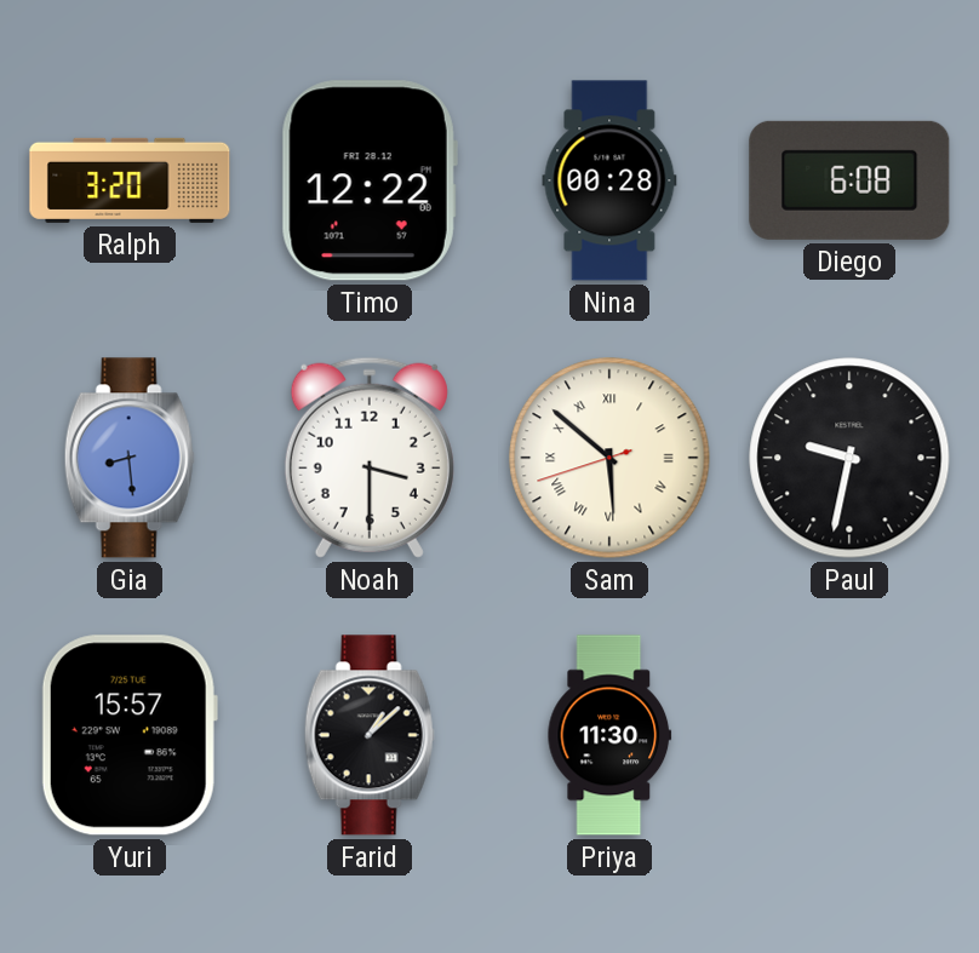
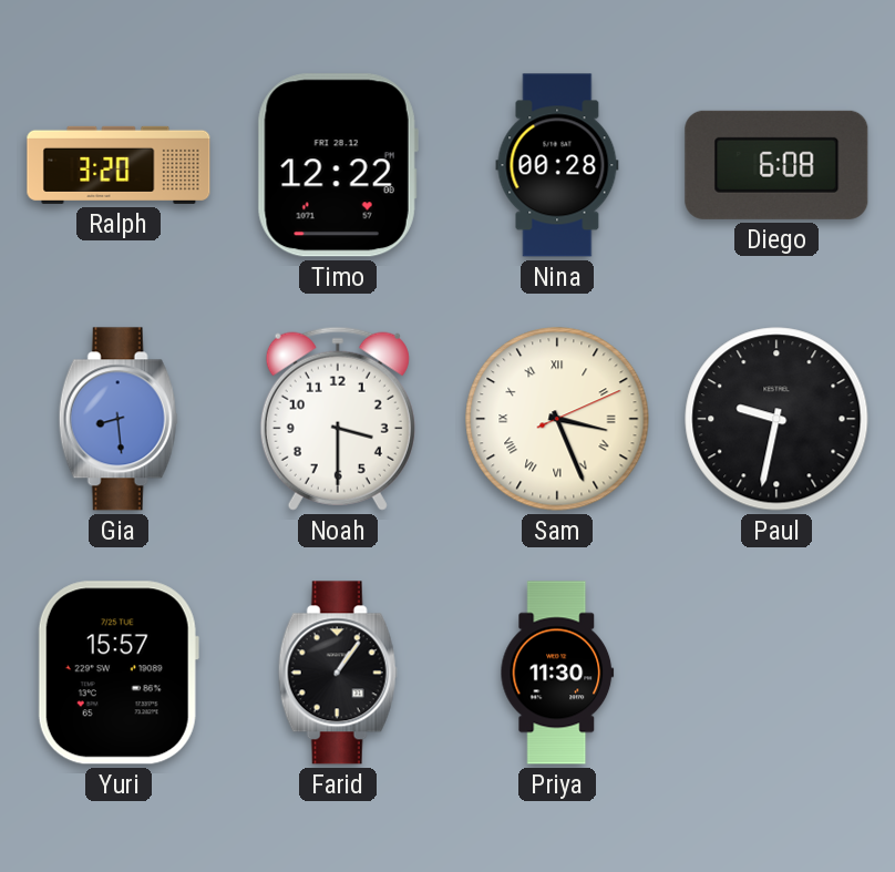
Sam: 5:51 -> 3:26 (557, 419)
Farid: 1:08 -> 1:06 (338, 673)
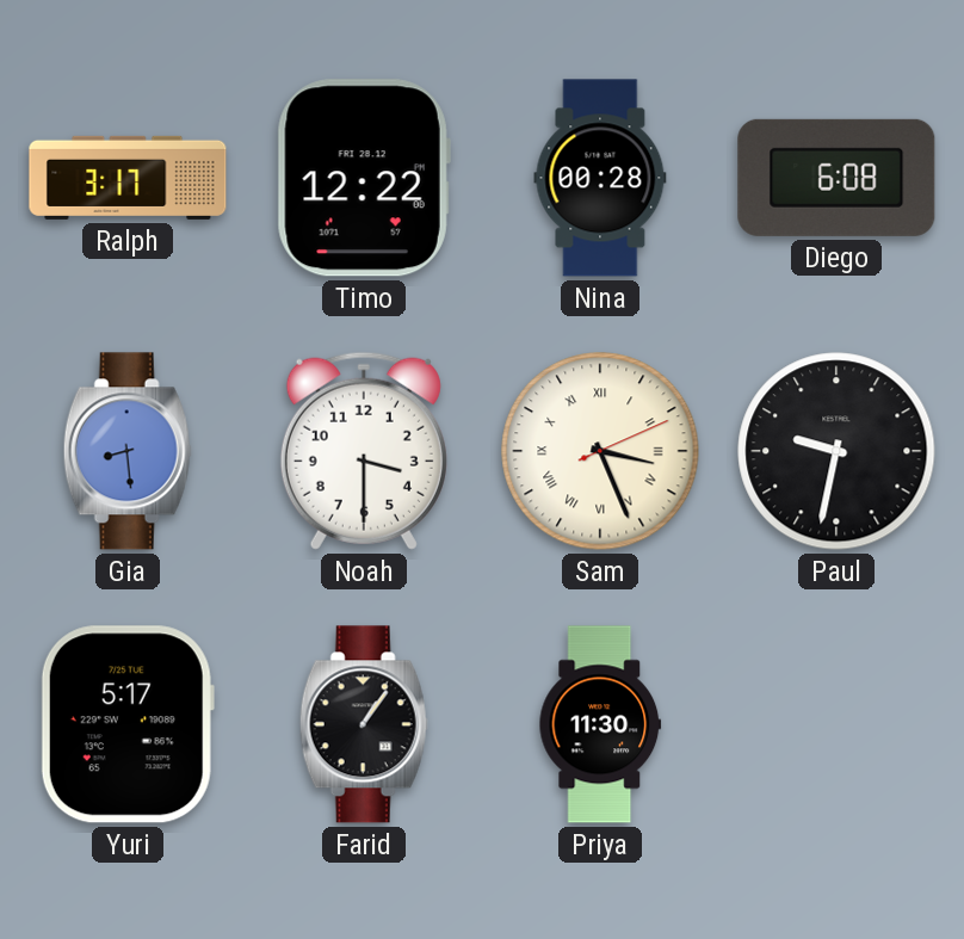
Ralph: 3:20 -> 3:17 (128, 178)
Yuri: 15:57 -> 5:17 (128, 724)
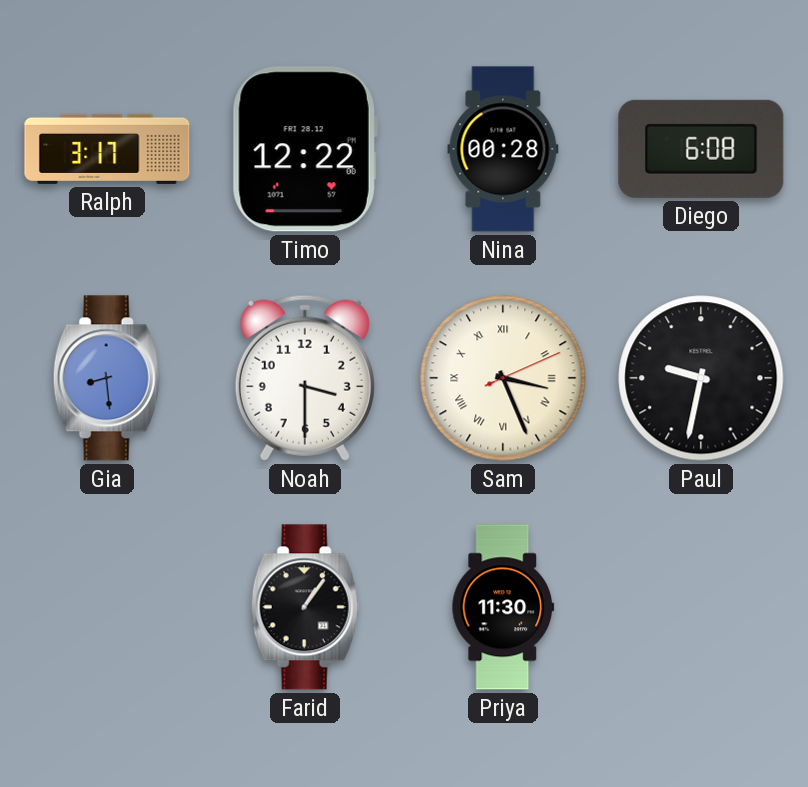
Yuri: 5:17 -> none (128, 724)
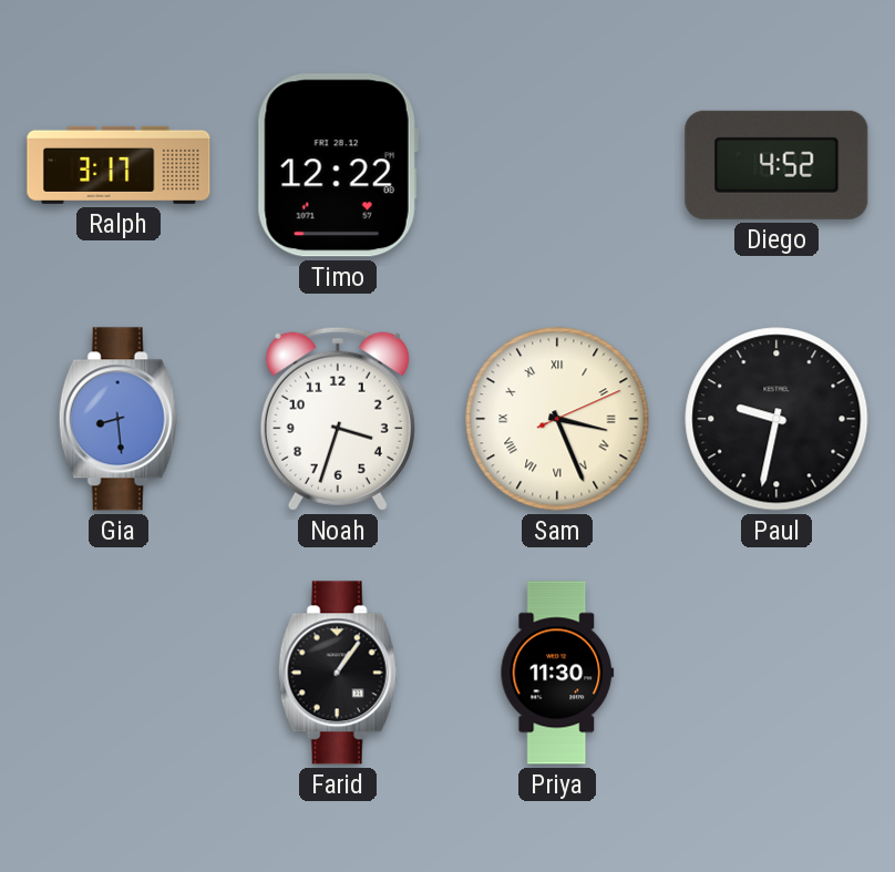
Nina: 00:28 -> none (503, 149)
Diego: 6:08 -> 4:52 (776, 165)
Noah: 3:30 -> 3:33 (338, 419)
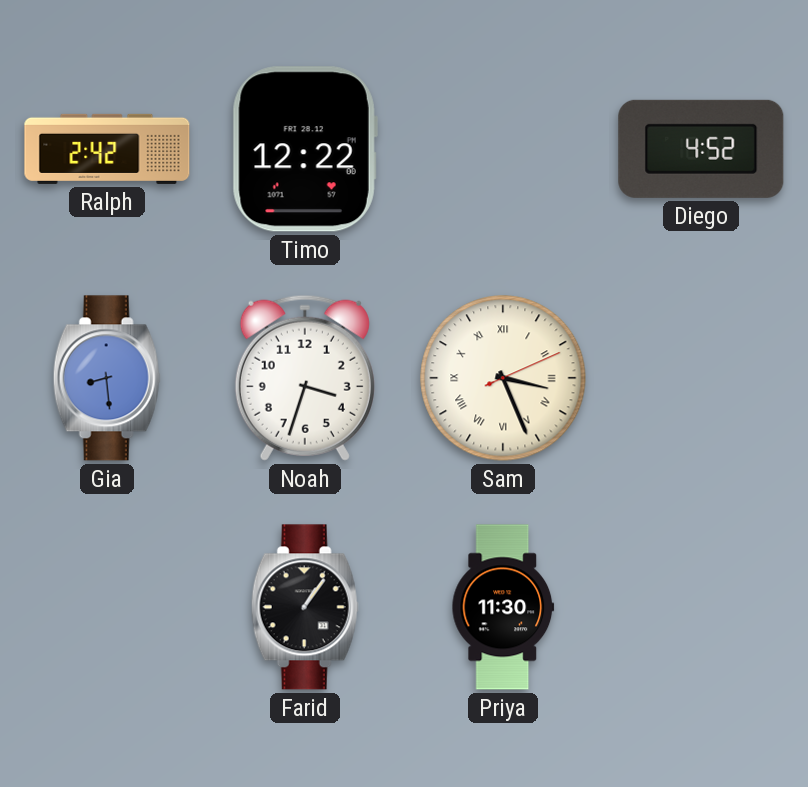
Ralph: 3:17 -> 2:42 (107, 149)
Paul: 9:32 -> none (776, 419)
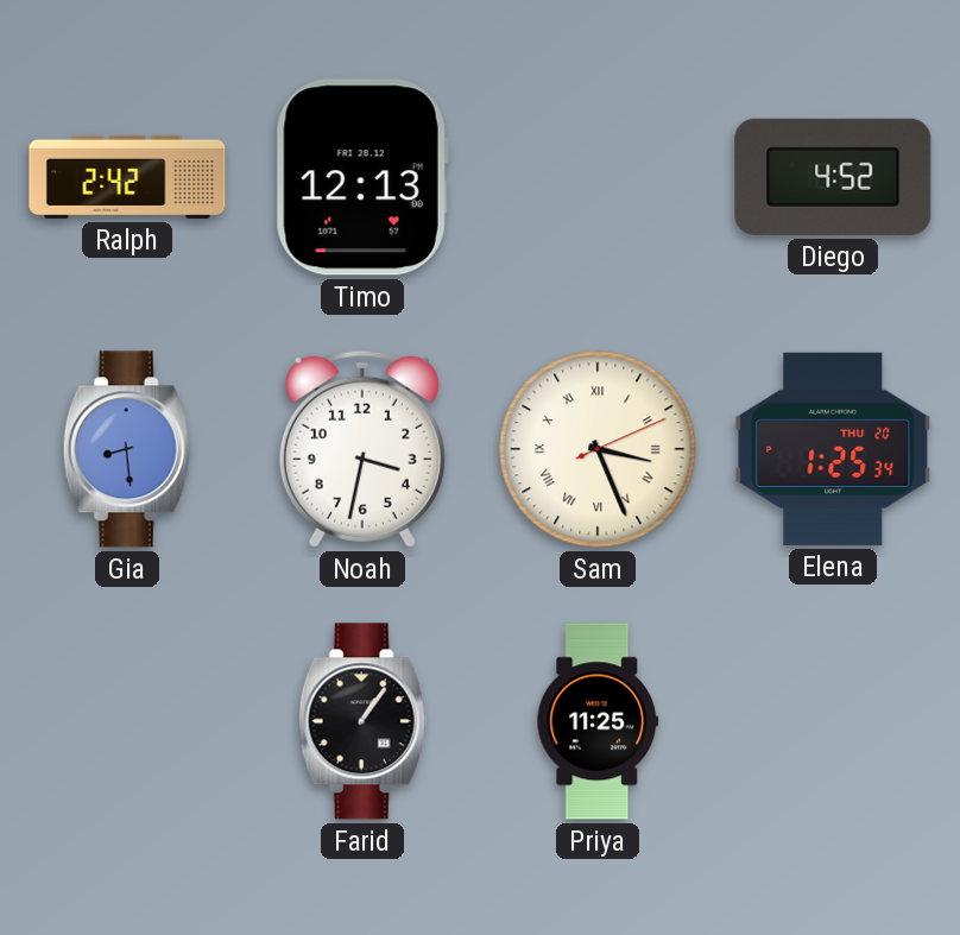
Timo: 12:22 -> 12:13 (362, 177)
Noah: 3:33 -> 3:32 (362, 449)
Elena: none -> 1:25 (833, 449)
Priya: 11:30 -> 11:25 (598, 721)
